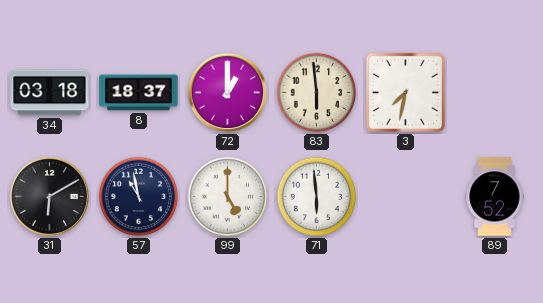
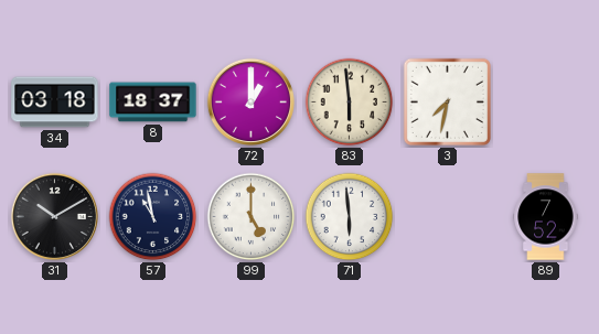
31: 6:10 -> 10:10 (54, 216)
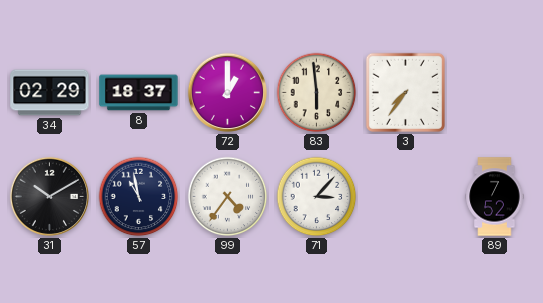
34: 03:18 -> 02:29 (50, 93)
3: 7:32 -> 7:36 (405, 92)
99: 5:00 -> 4:36 (228, 197)
71: 5:59 -> 3:07 (317, 197)
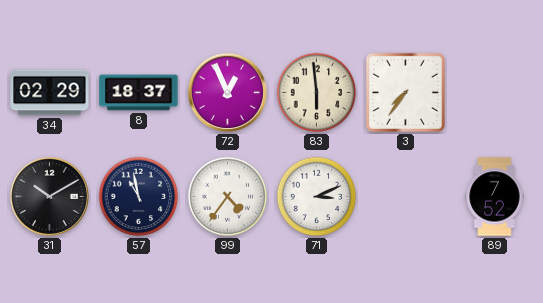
72: 1:00 -> 12:56 (227, 92)
71: 3:07 -> 3:11 (317, 197)
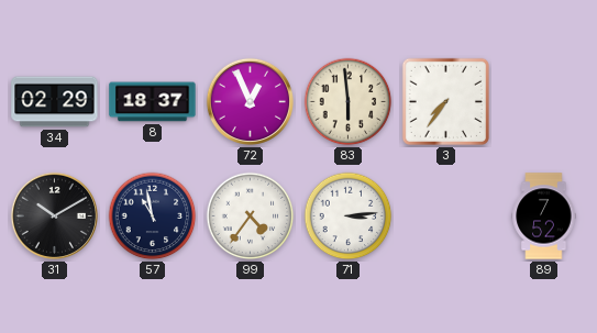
71: 3:11 -> 3:14 (349, 217)
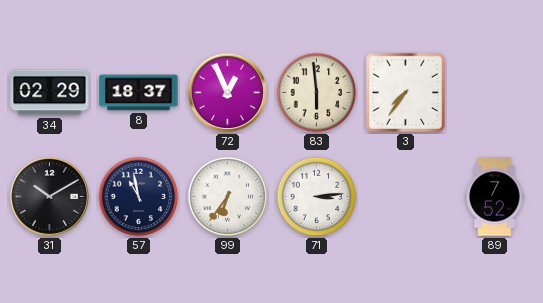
99: 4:36 -> 6:36 (228, 197)
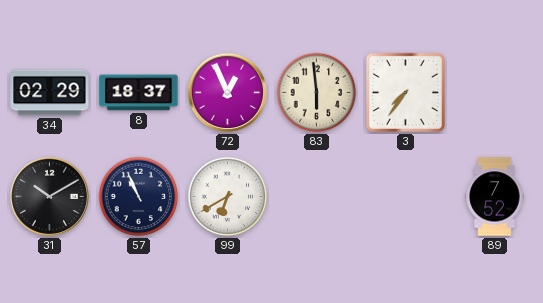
57: 10:58 -> 10:56 (139, 197)
99: 6:36 -> 6:40 (228, 197)
71: 3:14 -> none (317, 197)
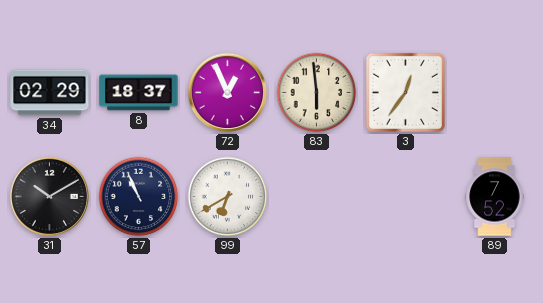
3: 7:36 -> 12:36 (405, 92)
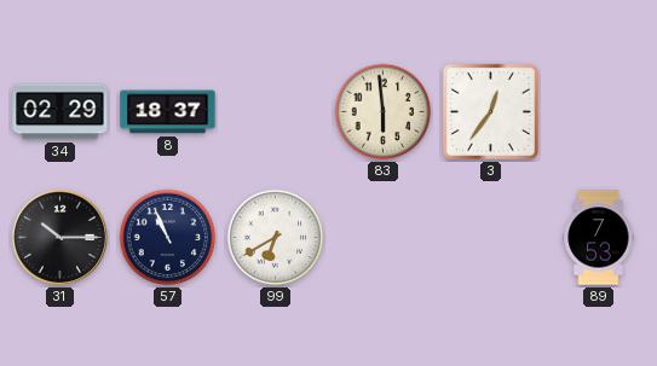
72: 12:56 -> none (227, 92)
31: 10:10 -> 10:15 (59, 237)
89: 7:52 -> 7:53 (599, 238)
